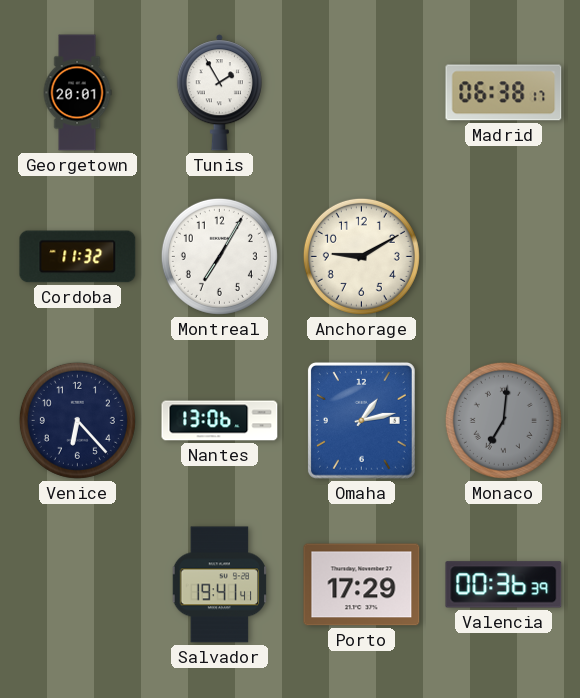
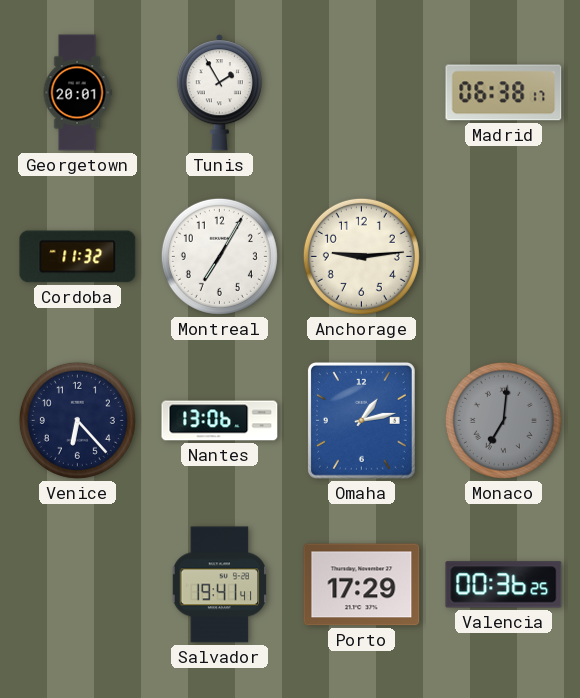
Anchorage: 9:10 -> 9:14 (361, 256)
Valencia: 00:36:39 -> 00:36:25 (504, 585)
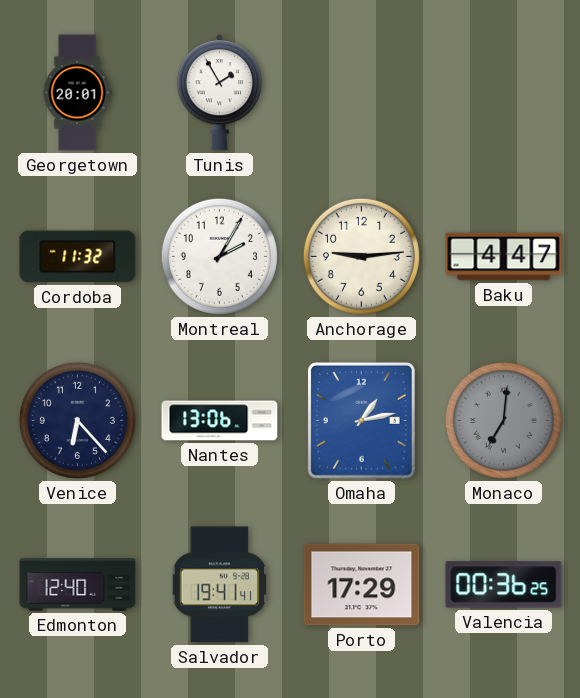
Madrid: 06:38 -> none (504, 93)
Montreal: 7:05 -> 2:05 (219, 256)
Baku: none -> 4:47 (504, 257)
Edmonton: none -> 12:40 (78, 585)
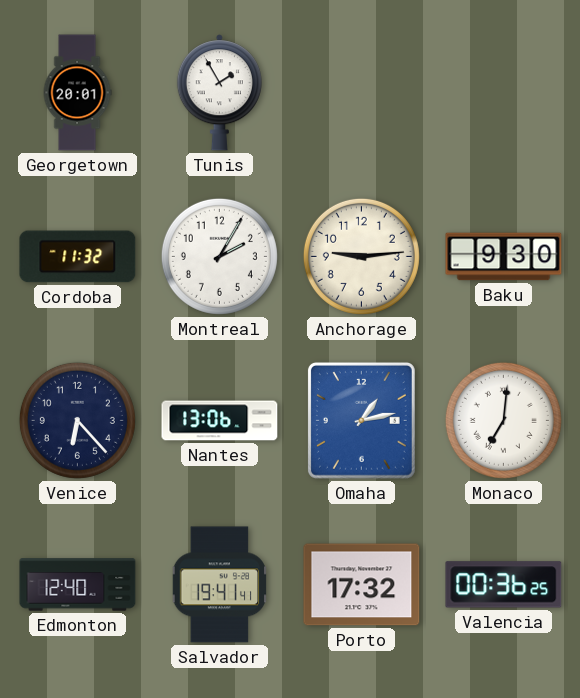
Baku: 4:47 -> 9:30 (504, 257)
Monaco dial: grey -> white (503, 420)
Porto: 17:29 -> 17:32 (362, 585)
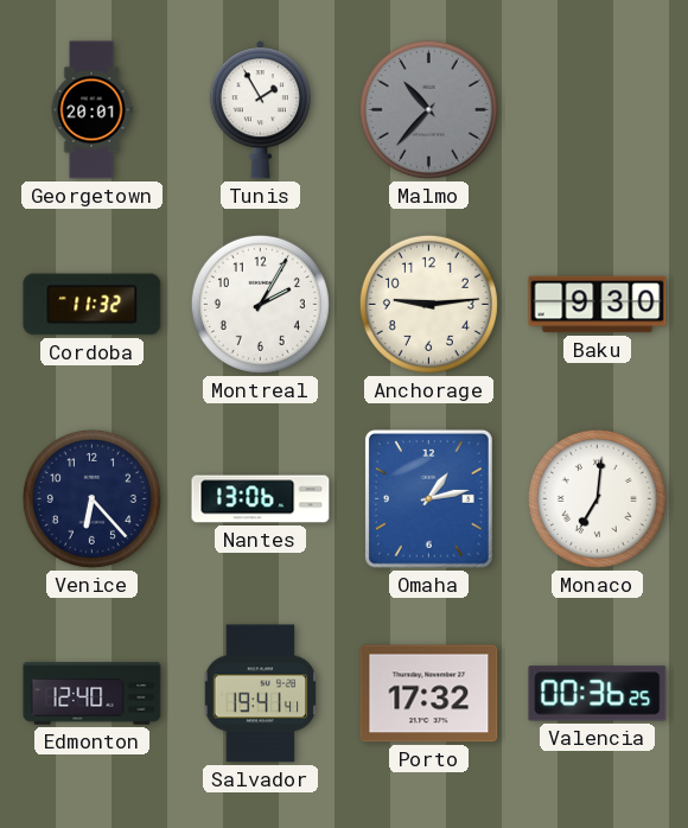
Malmo: none -> 10:37 (428, 109)
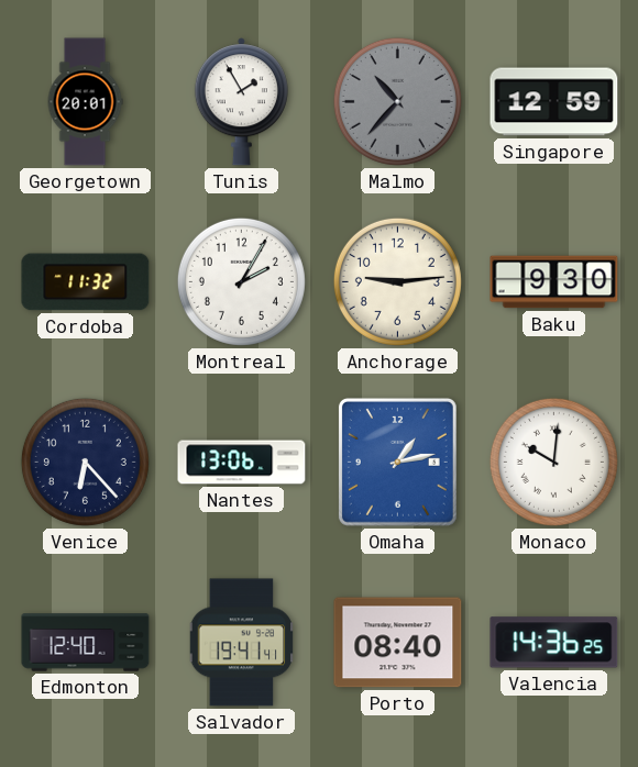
Singapore: none -> 12:59 (554, 102)
Monaco: 7:01 -> 10:01 (553, 462)
Porto: 17:32 -> 08:40 (398, 643)
Valencia: 00:36 -> 14:36 (554, 643)
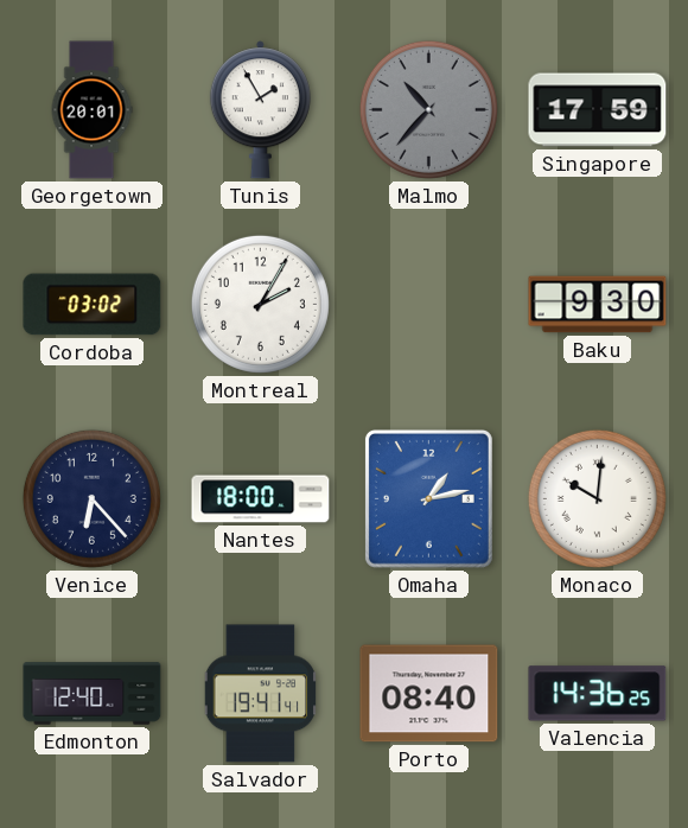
Singapore: 12:59 -> 17:59 (598, 110)
Cordoba: 11:32 -> 03:02 (93, 305)
Anchorage: 9:14 -> none (397, 281)
Nantes: 13:06 -> 18:00 (261, 499)
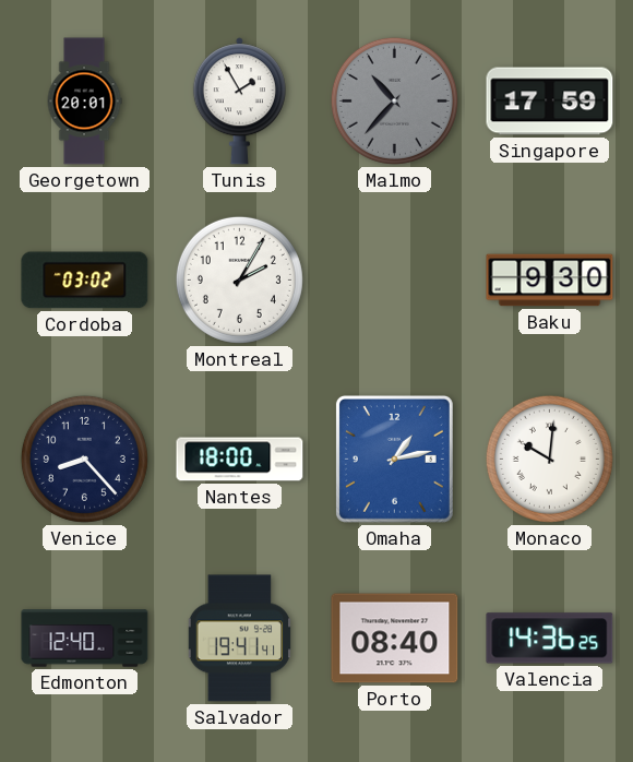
Venice: 6:23 -> 8:23 (84, 459)
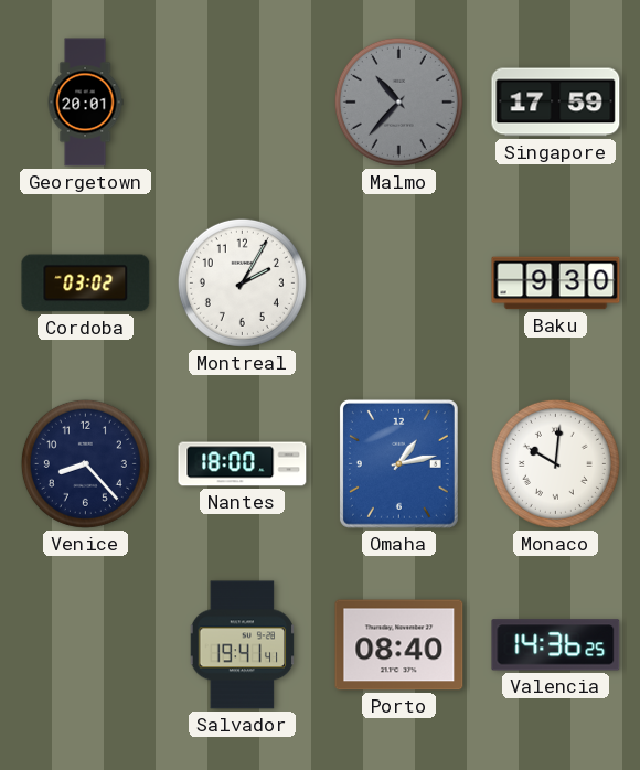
Tunis: 1:55 -> none (239, 102)
Edmonton: 12:40 -> none (85, 639)
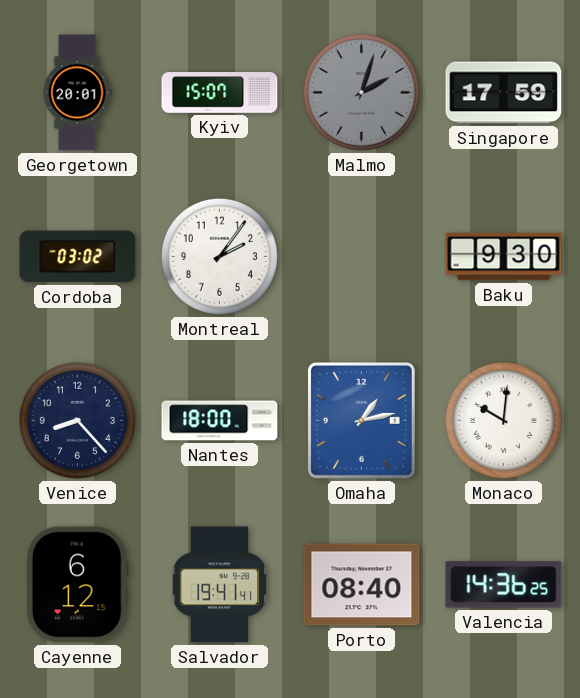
Kyiv: none -> 15:07 (220, 93)
Malmo: 10:37 -> 2:03 (361, 92)
Montreal: 2:05 -> 2:06 (219, 256)
Cayenne: none -> 6:12 (77, 585)
